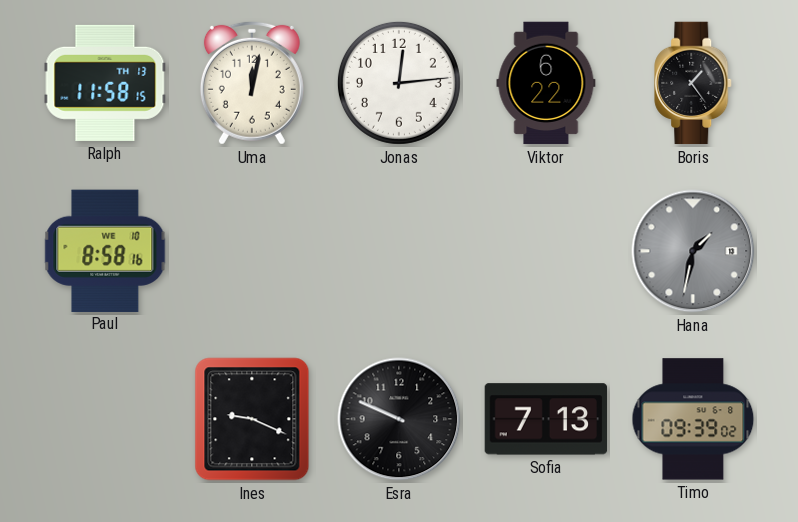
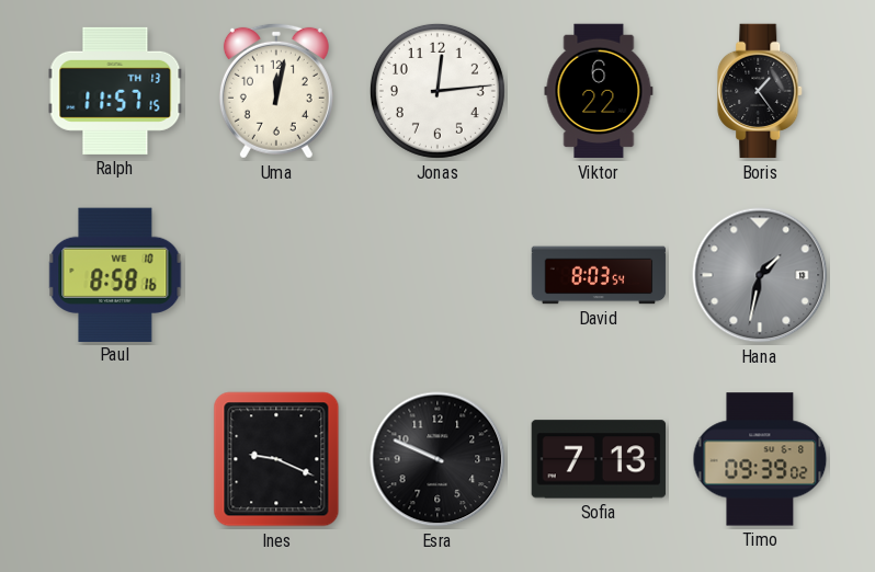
Ralph: 11:58 -> 11:57 (115, 91)
David: none -> 8:03 (599, 275)
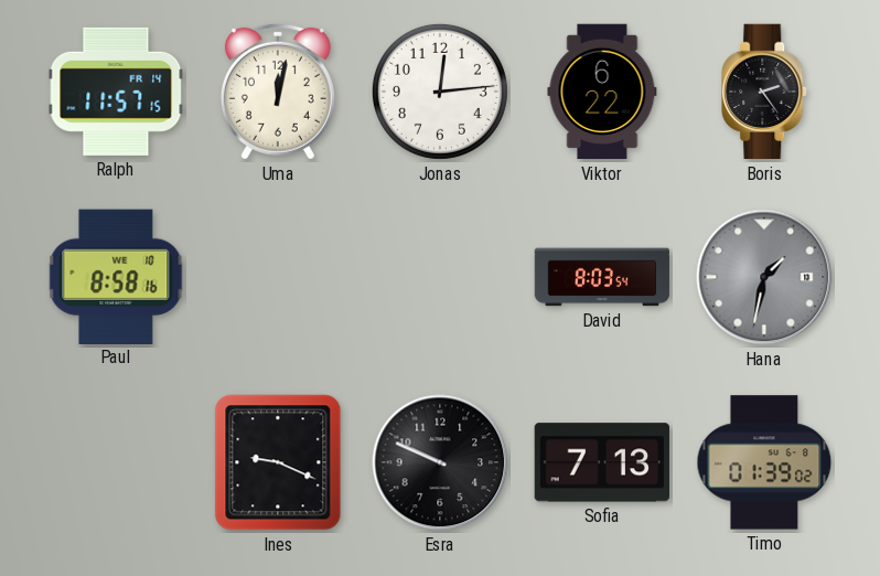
Ralph date: TH 13 -> FR 14 (116, 92)
Boris: 1:24 -> 2:24 (765, 92)
Timo: 09:39 -> 01:39 (764, 462)
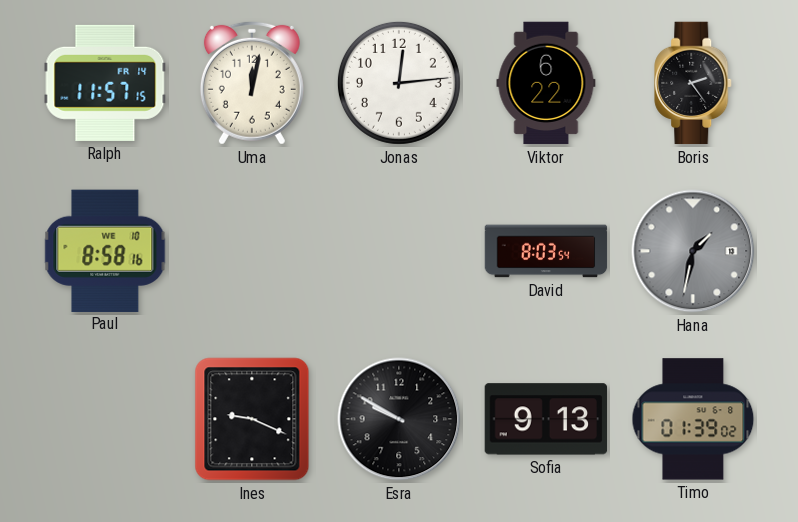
Esra: 9:49 -> 9:50 (399, 419)
Sofia: 7:13 -> 9:13 (546, 419)
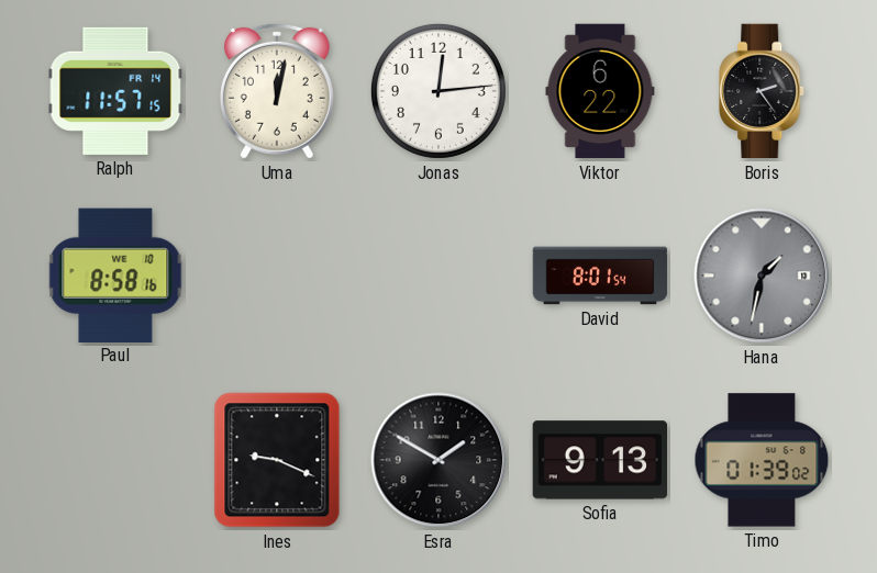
David: 8:03 -> 8:01 (600, 276)
Esra: 9:50 -> 1:50 (438, 460)
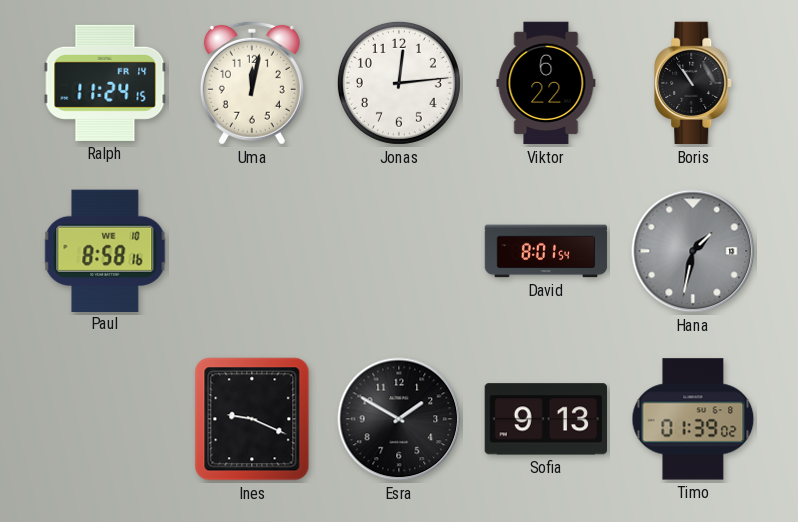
Ralph: 11:57 -> 11:24 (105, 83)
Boris: 2:24 -> 10:54 (694, 83)
